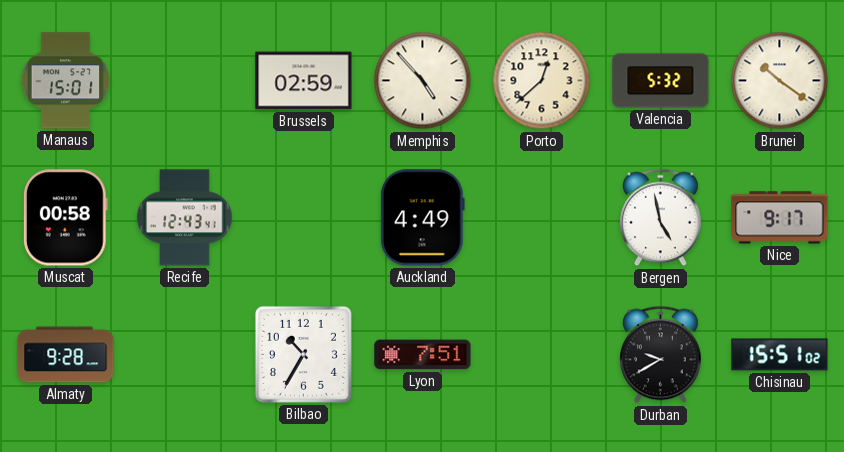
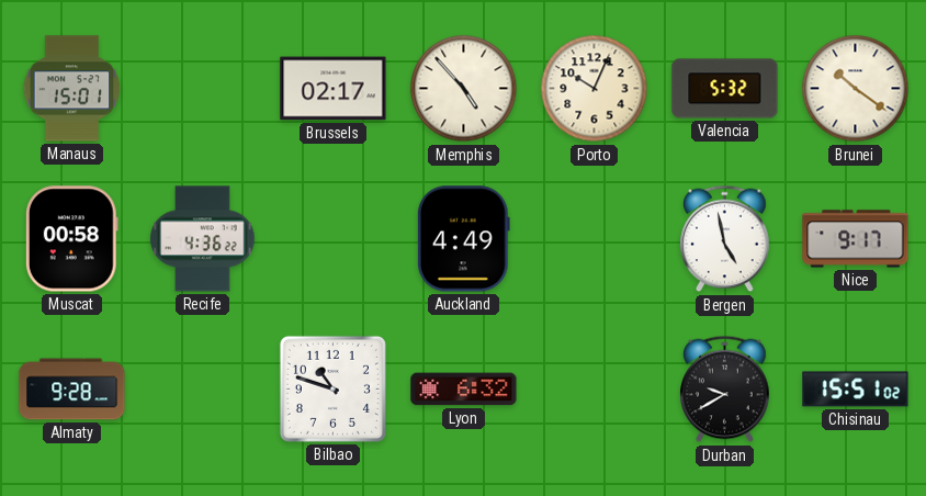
Brussels: 02:59 -> 02:17 (334, 89)
Porto: 12:38 -> 10:04 (595, 89)
Recife: 12:43 -> 4:36 (203, 239)
Bilbao: 10:35 -> 10:48 (332, 388)
Lyon: 7:51 -> 6:32 (464, 390)
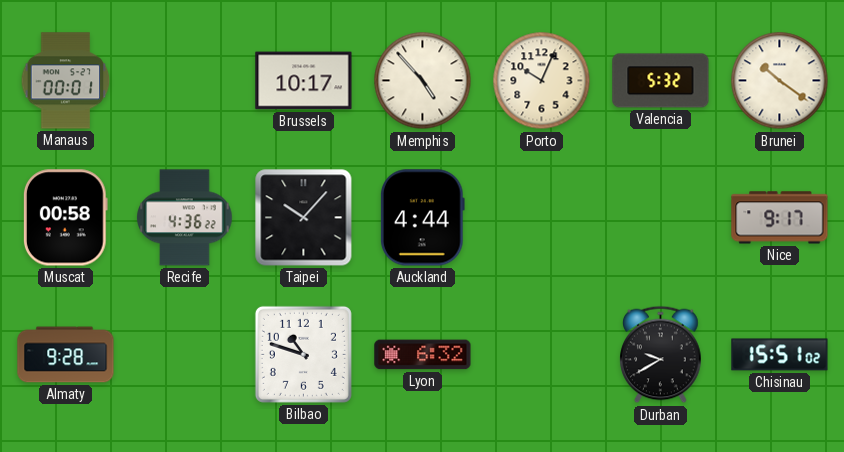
Manaus: 15:01 -> 00:01 (66, 81)
Brussels: 02:17 -> 10:17 (304, 81)
Taipei: none -> 10:07 (304, 218)
Auckland: 4:49 -> 4:44 (422, 218)
Bergen: 4:58 -> none (725, 239)
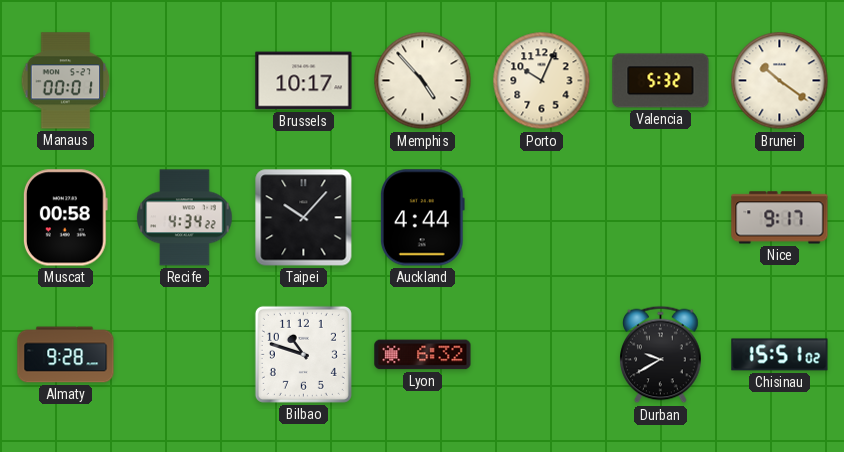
Recife: 4:36 -> 4:34 (185, 218)
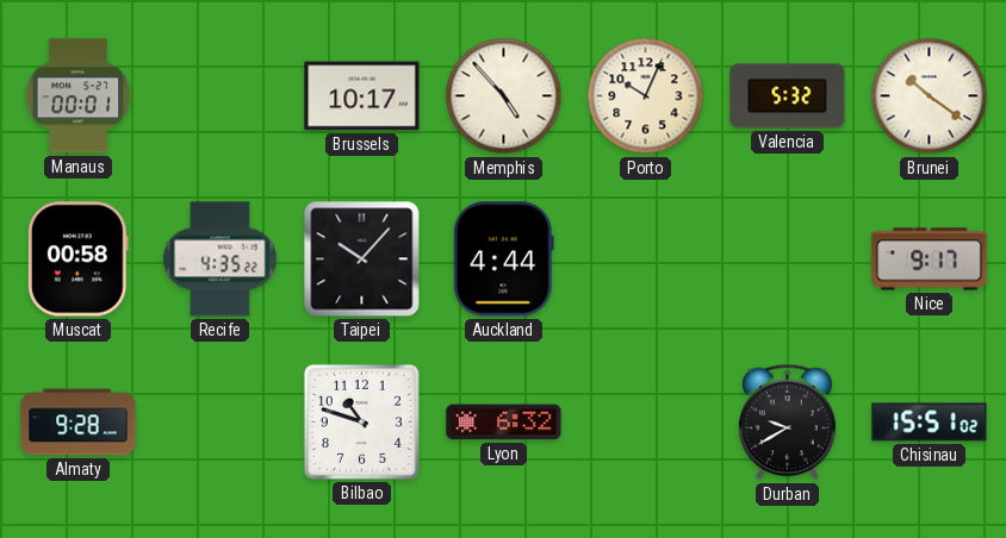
Recife: 4:34 -> 4:35 (221, 259)
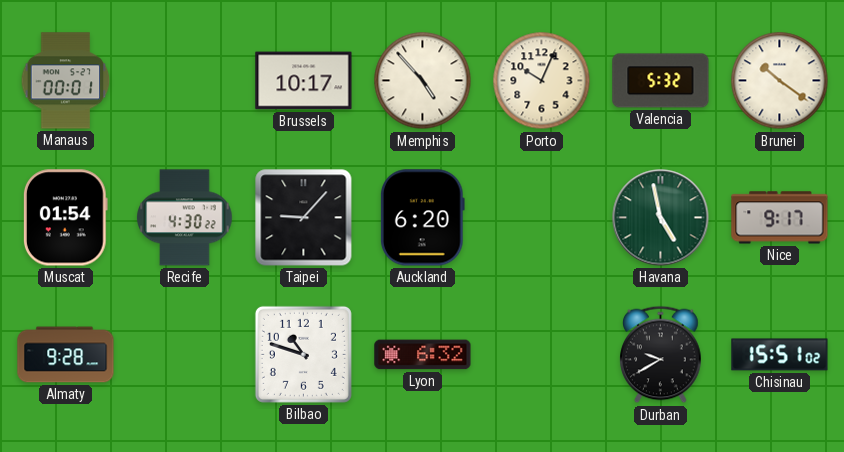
Muscat: 00:58 -> 01:54 (65, 218)
Recife: 4:35 -> 4:30 (185, 218)
Taipei: 10:07 -> 9:07 (304, 218)
Auckland: 4:44 -> 6:20 (422, 218)
Havana: none -> 4:58 (661, 218)
